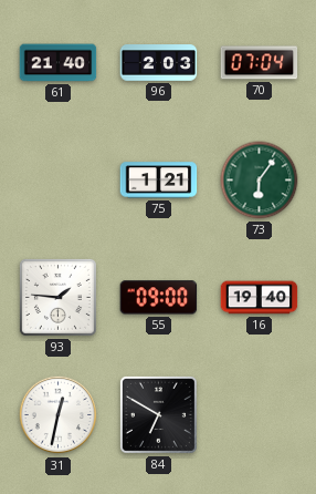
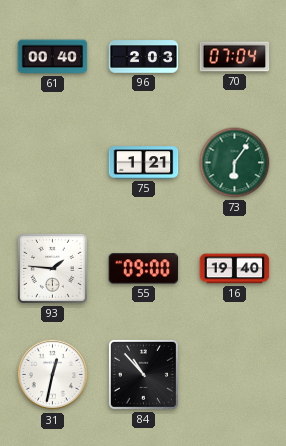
61: 21:40 -> 00:40 (53, 57)
84: 6:50 -> 10:53 (143, 374)
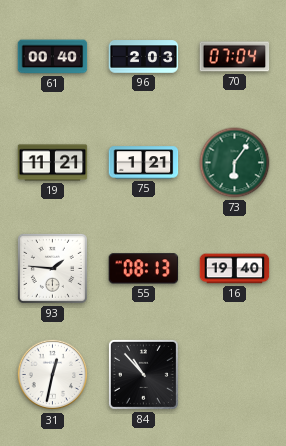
19: none -> 11:21 (53, 163)
55: 09:00 -> 08:13 (144, 269)
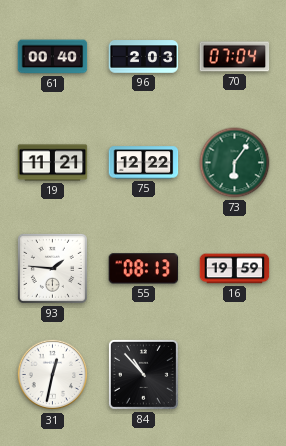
75: 1:21 -> 12:22 (144, 163)
16: 19:40 -> 19:59 (235, 269)
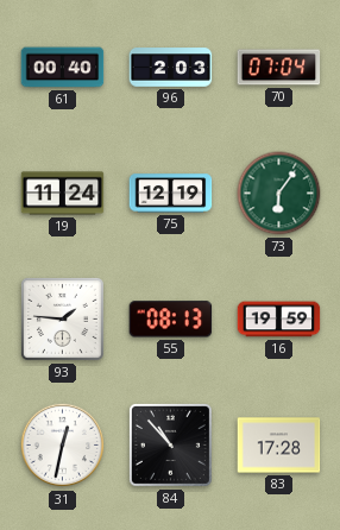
19: 11:21 -> 11:24 (63, 194)
75: 12:22 -> 12:19 (171, 194)
83: none -> 17:28 (279, 446)
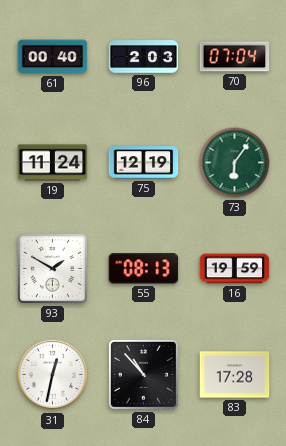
93: 1:46 -> 1:50 (52, 268)
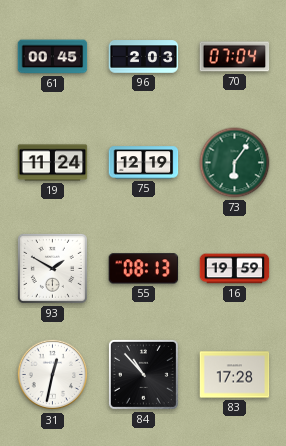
61: 00:40 -> 00:45 (53, 57)
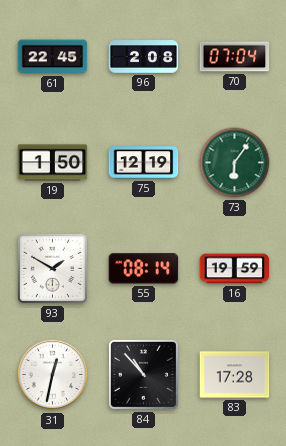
61: 00:45 -> 22:45 (53, 57)
96: 2:03 -> 2:08 (144, 57)
19: 11:24 -> 1:50 (53, 163)
55: 08:13 -> 08:14 (144, 269)
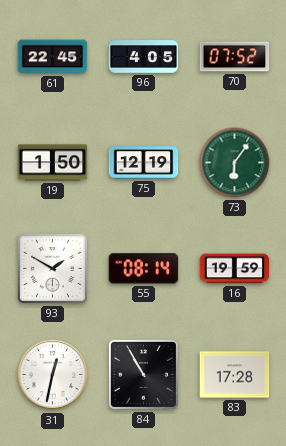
96: 2:08 -> 4:05 (144, 57)
70: 07:04 -> 07:52 (235, 57)
84: 10:53 -> 10:55 (143, 374)
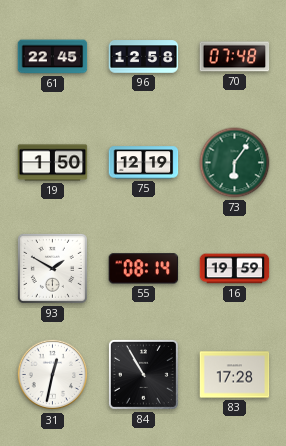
96: 4:05 -> 12:58 (144, 57)
70: 07:52 -> 07:48 (235, 57)
